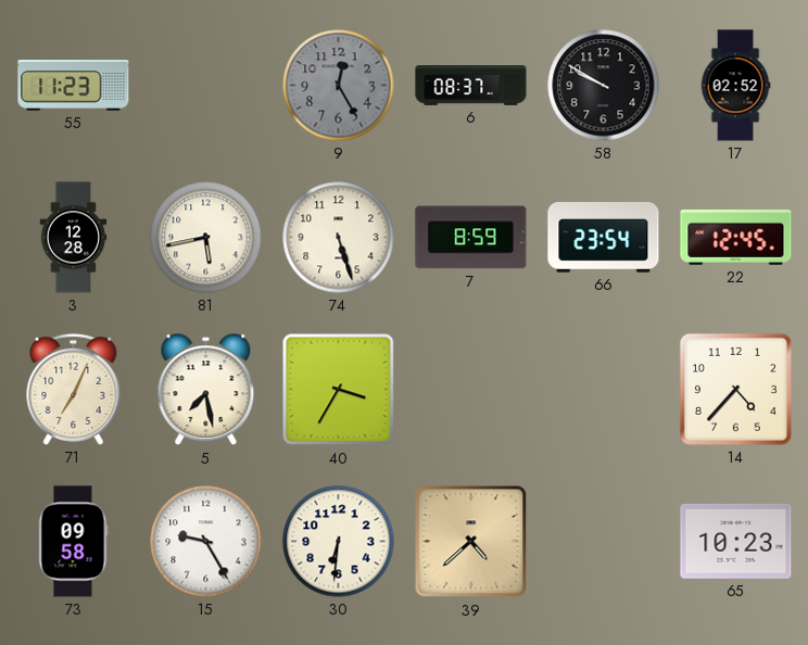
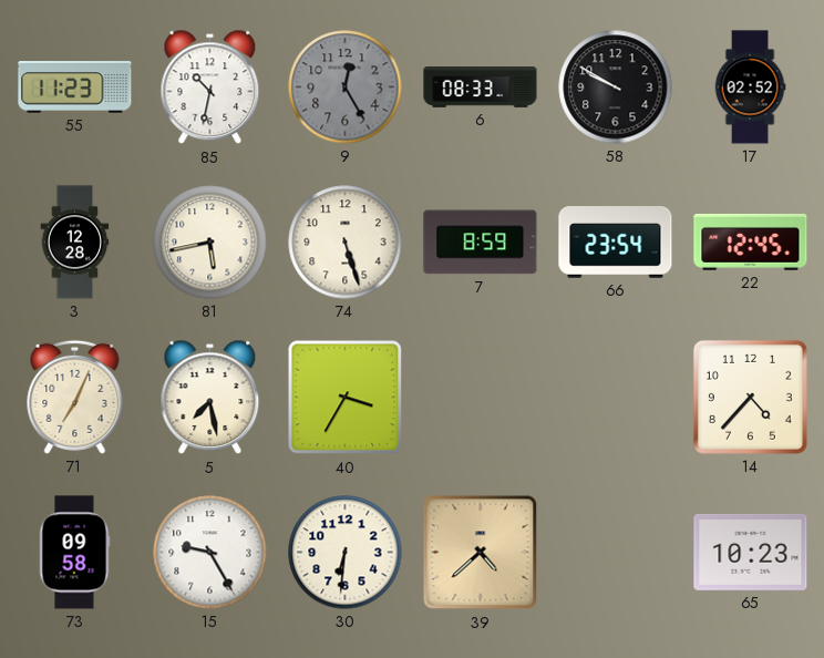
85: none -> 10:32 (210, 88)
6: 08:37 -> 08:33 (481, 88)
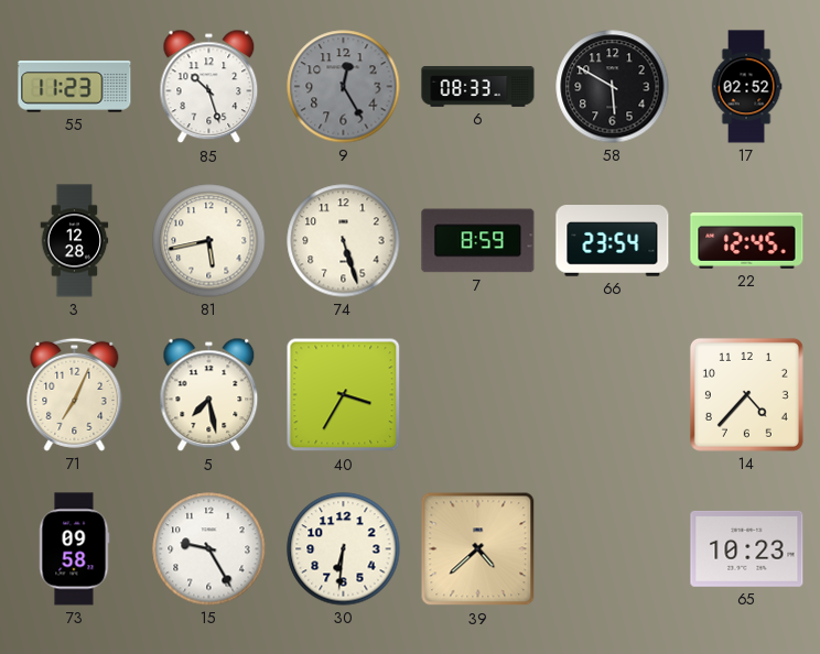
85: 10:32 -> 10:27 (209, 87)
58: 9:50 -> 5:50 (613, 87)
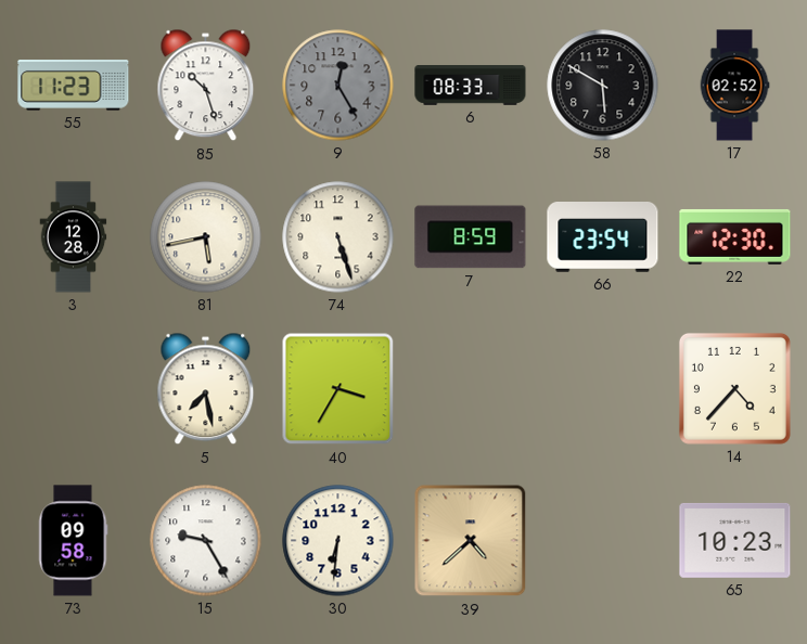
22: 12:45 -> 12:30 (735, 237)
71: 7:04 -> none (75, 394)
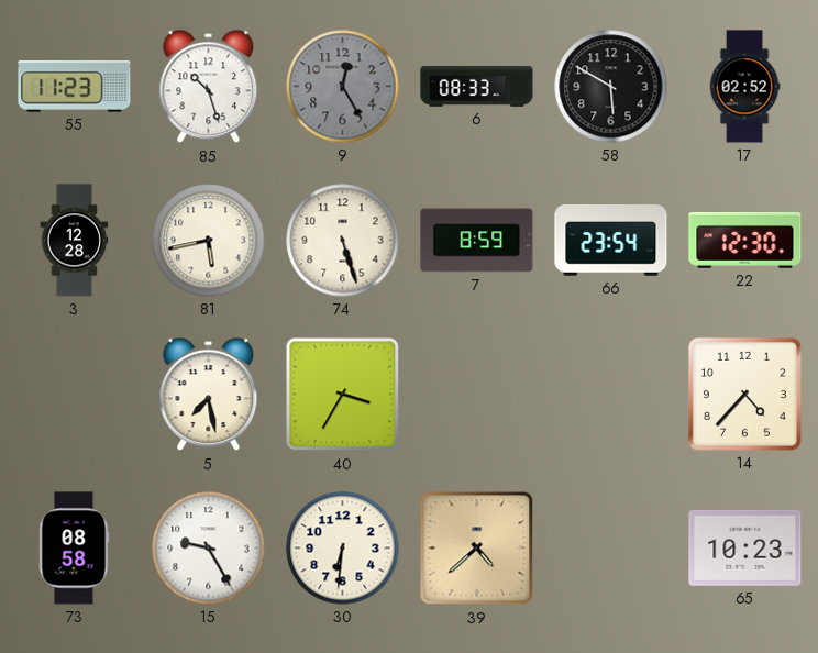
73: 09:58 -> 08:58 (75, 549)
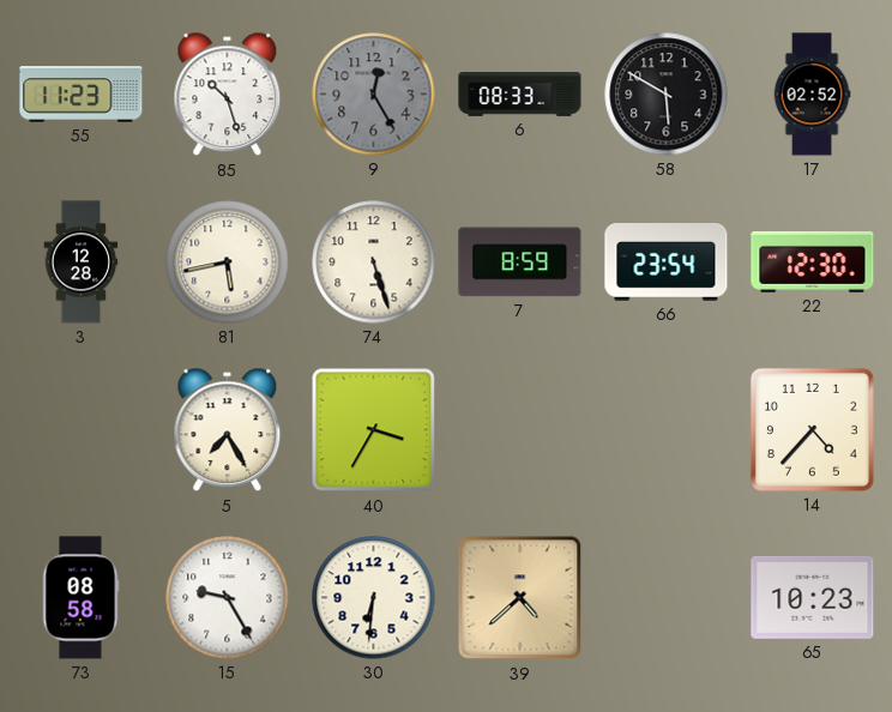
5: 7:28 -> 7:25 (228, 430)
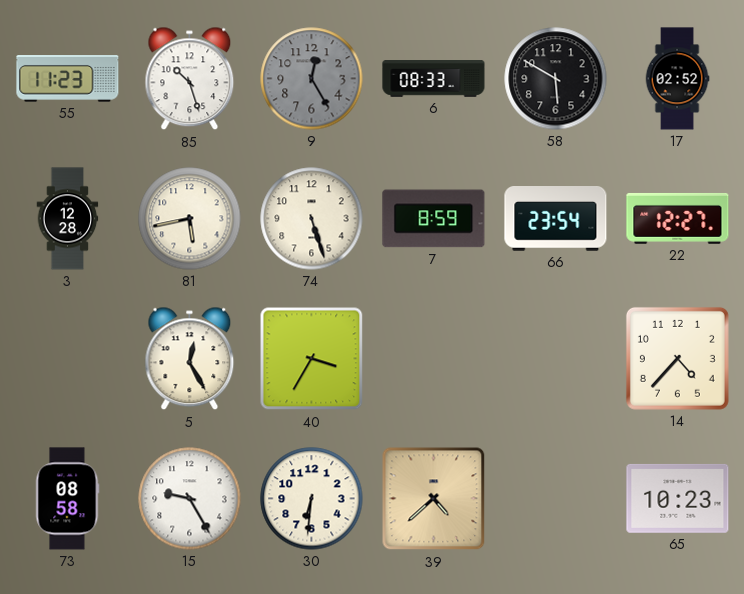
22: 12:30 -> 12:27 (678, 219)
5: 7:25 -> 12:25 (190, 359)
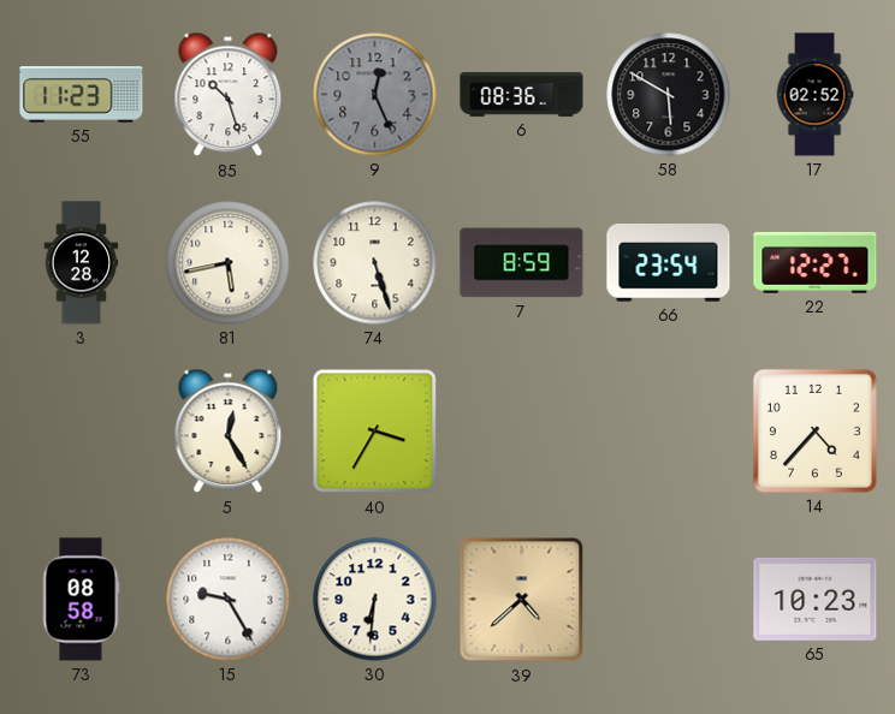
9: 12:25 -> 12:26 (375, 95)
6: 08:33 -> 08:36 (522, 95)
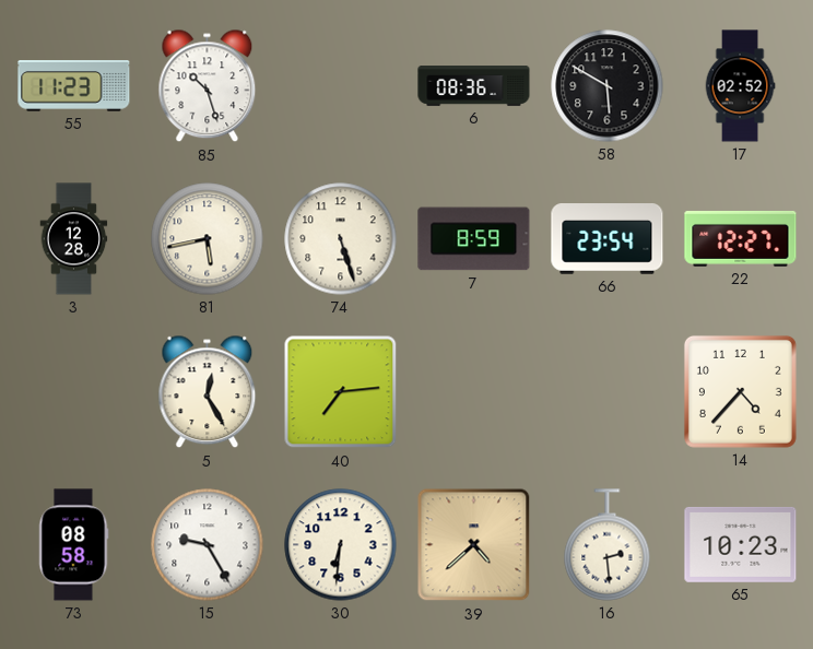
9: 12:26 -> none (375, 95)
40: 3:35 -> 7:14 (341, 392)
16: none -> 2:29 (608, 545)
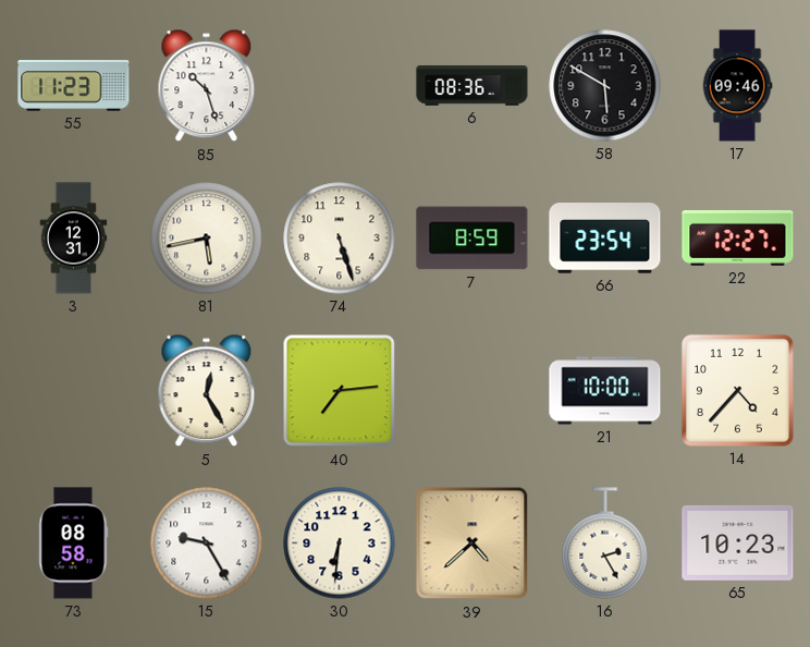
17: 02:52 -> 09:46 (737, 86)
3: 12:28 -> 12:31 (74, 239)
21: none -> 10:00 (605, 391)
16: 2:29 -> 2:25 (605, 544)
